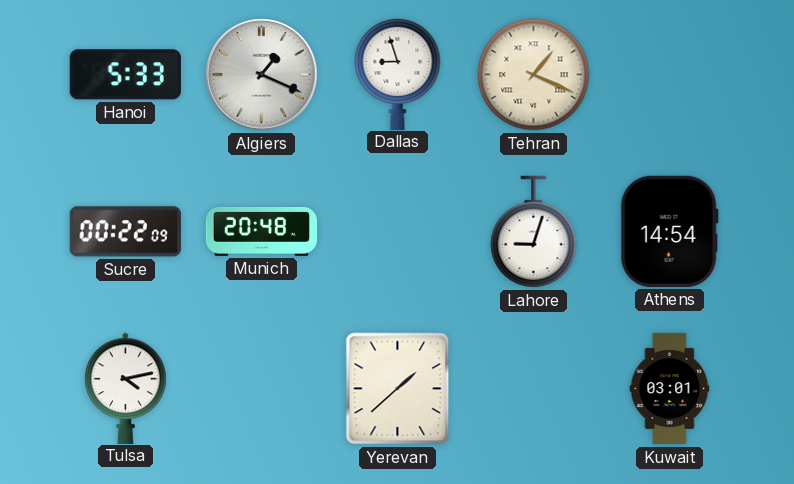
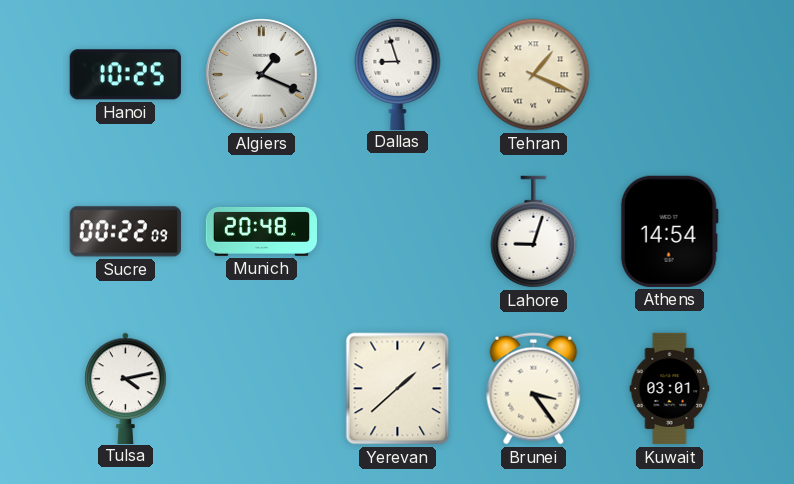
Hanoi: 5:33 -> 10:25 (125, 75)
Brunei: none -> 3:24 (534, 389)
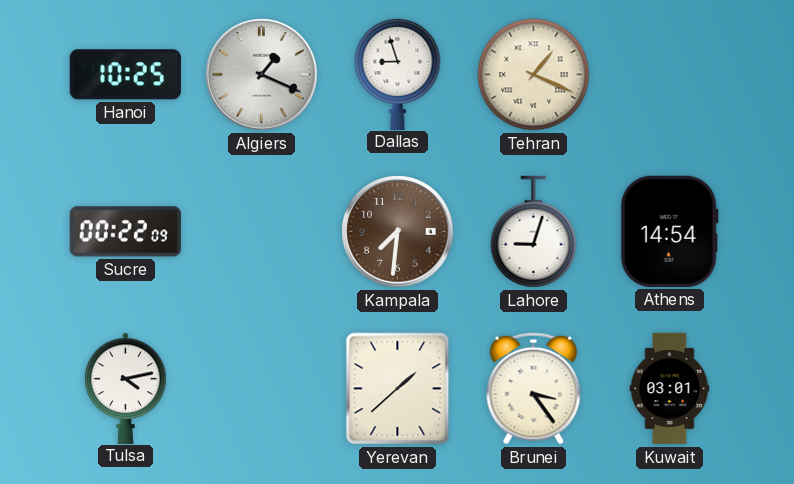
Munich: 20:48 -> none (261, 232)
Kampala: none -> 7:31 (398, 232)
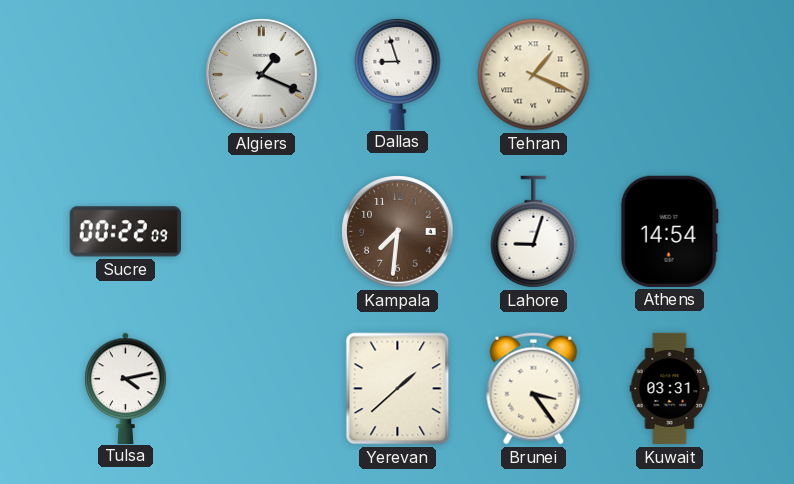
Hanoi: 10:25 -> none (125, 75)
Kuwait: 03:01 -> 03:31 (670, 389)
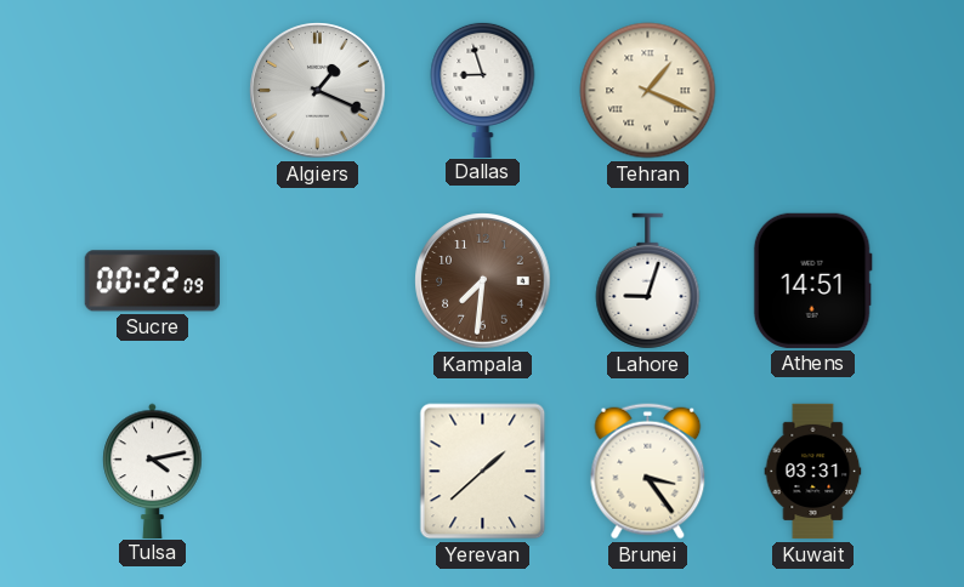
Athens: 14:54 -> 14:51 (812, 280)
